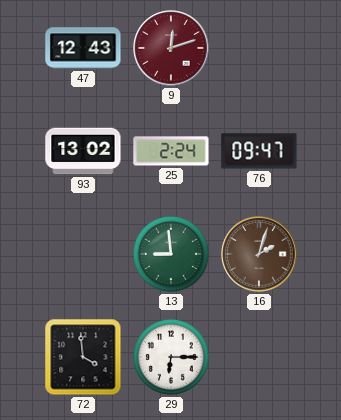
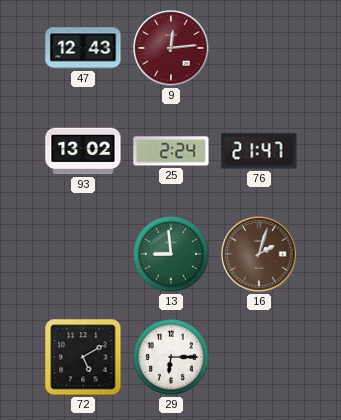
9: 12:12 -> 12:14 (171, 48)
76: 09:47 -> 21:47 (259, 151)
72: 3:59 -> 5:10 (83, 357)
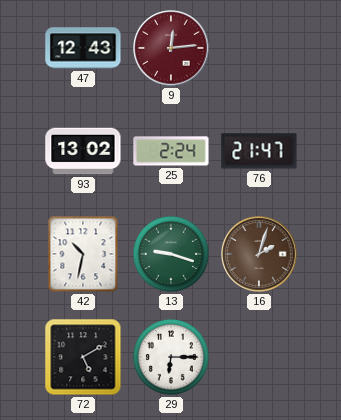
42: none -> 10:32 (83, 254)
13: 8:59 -> 9:18 (171, 254)
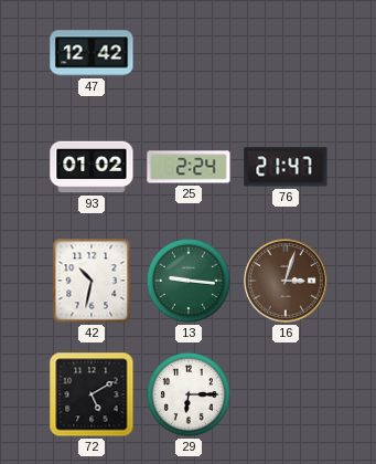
47: 12:43 -> 12:42 (92, 53)
9: 12:14 -> none (171, 48)
93: 13:02 -> 01:02 (92, 167)
13: 9:18 -> 9:16 (189, 281)
16: 2:03 -> 3:03 (286, 281)
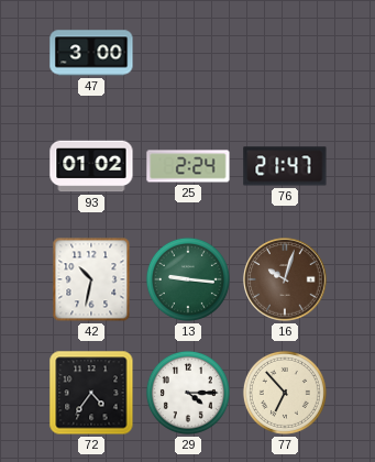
47: 12:42 -> 3:00 (91, 53)
16: 3:03 -> 10:03 (285, 279)
72: 5:10 -> 4:36 (91, 393)
29: 6:15 -> 4:15 (188, 393)
77: none -> 6:53 (285, 393)
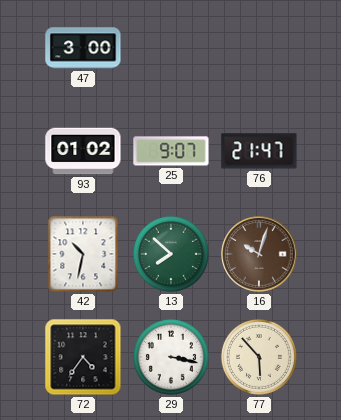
25: 2:24 -> 9:07 (171, 151)
13: 9:16 -> 7:52 (171, 254)
29: 4:15 -> 3:17 (171, 357)
77: 6:53 -> 5:53 (259, 357)
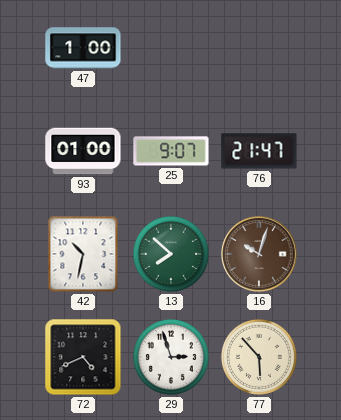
47: 3:00 -> 1:00 (83, 48)
93: 01:02 -> 01:00 (83, 151)
72: 4:36 -> 4:41 (83, 357)
29: 3:17 -> 2:57 (171, 357)
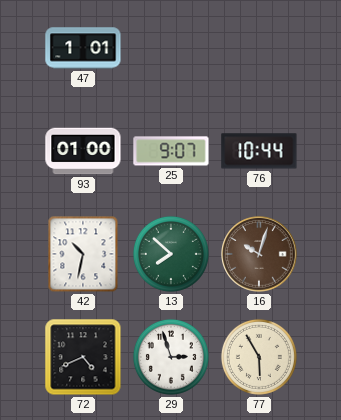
47: 1:00 -> 1:01 (83, 48)
76: 21:47 -> 10:44 (259, 151)
77: 5:53 -> 5:55 (259, 357)
